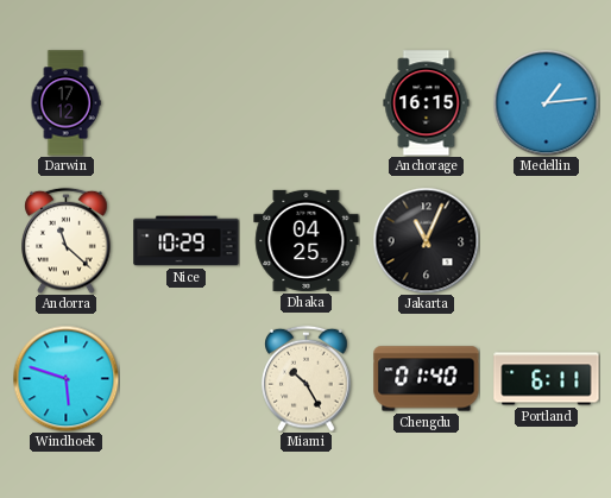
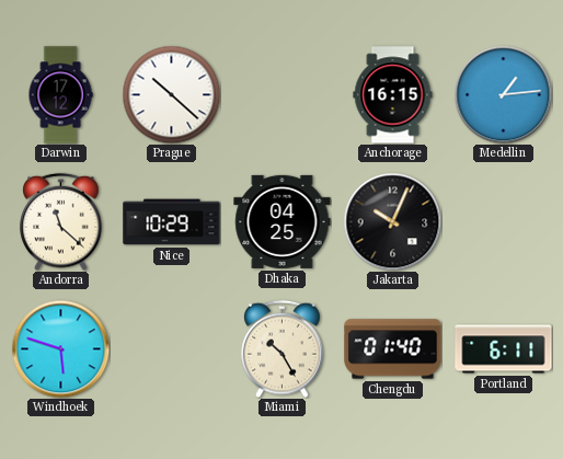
Prague: none -> 10:22 (171, 94)
Jakarta: 11:04 -> 10:04 (392, 221)
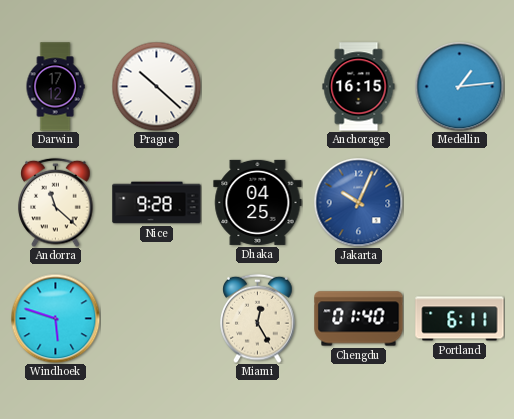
Nice: 10:29 -> 9:28 (157, 203)
Jakarta dial: black -> blue (358, 202)
Miami: 10:25 -> 12:25 (258, 318)
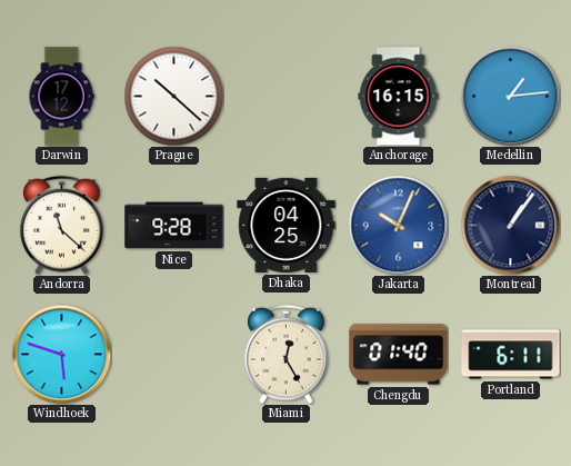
Montreal: none -> 1:06 (510, 225)
